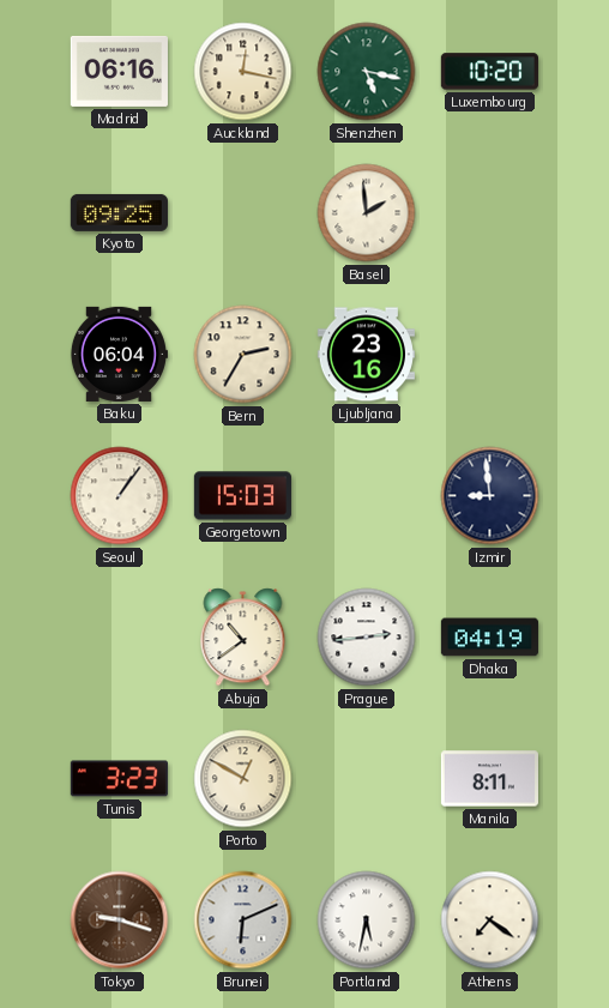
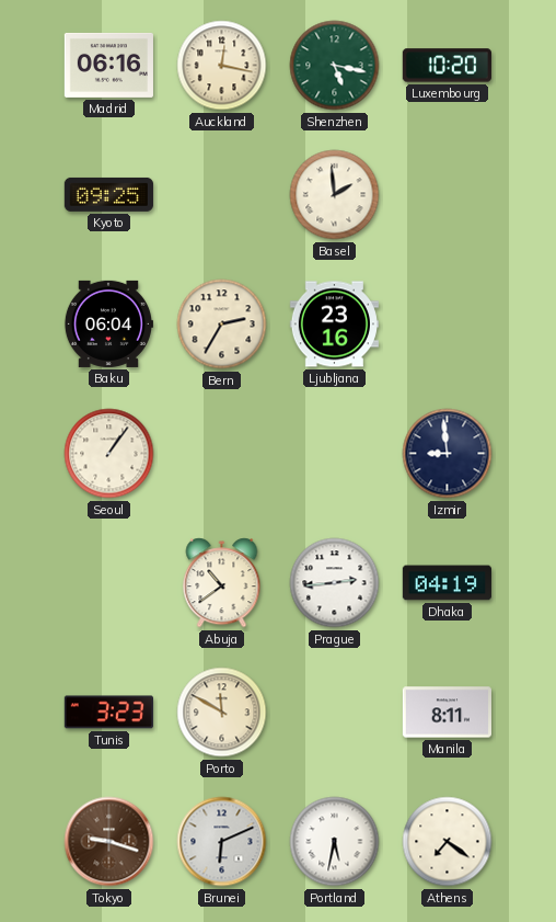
Georgetown: 15:03 -> none (242, 496)
Porto: 12:50 -> 11:50 (222, 713)
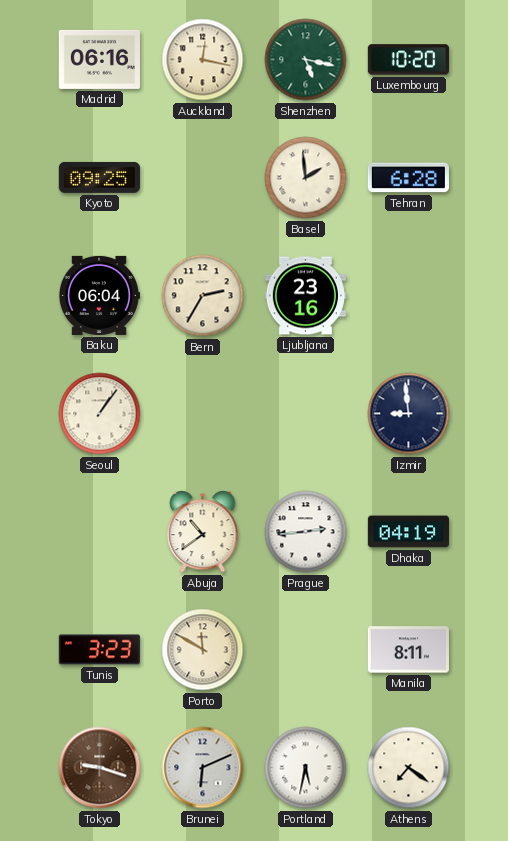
Tehran: none -> 6:28 (408, 178)
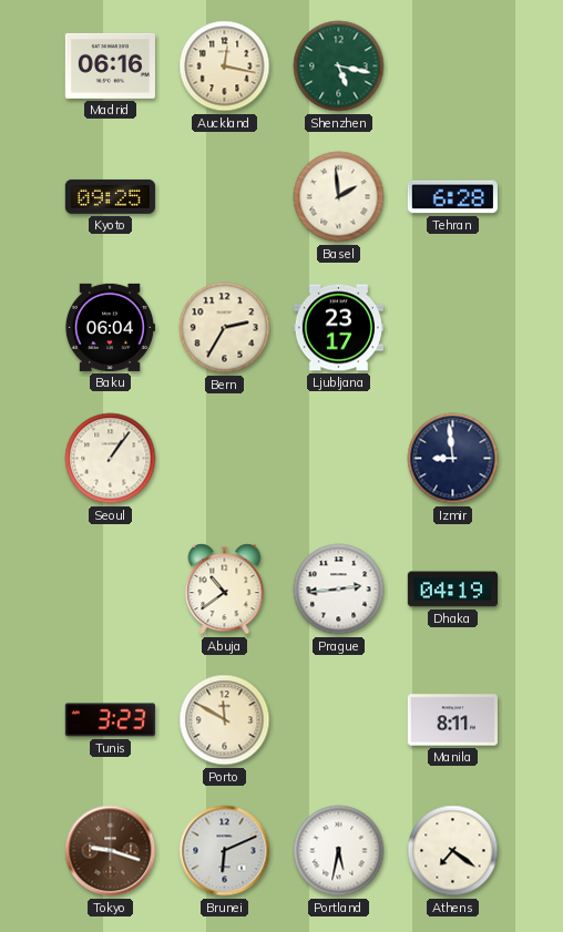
Luxembourg: 10:20 -> none (408, 60)
Ljubljana: 23:16 -> 23:17 (338, 328)
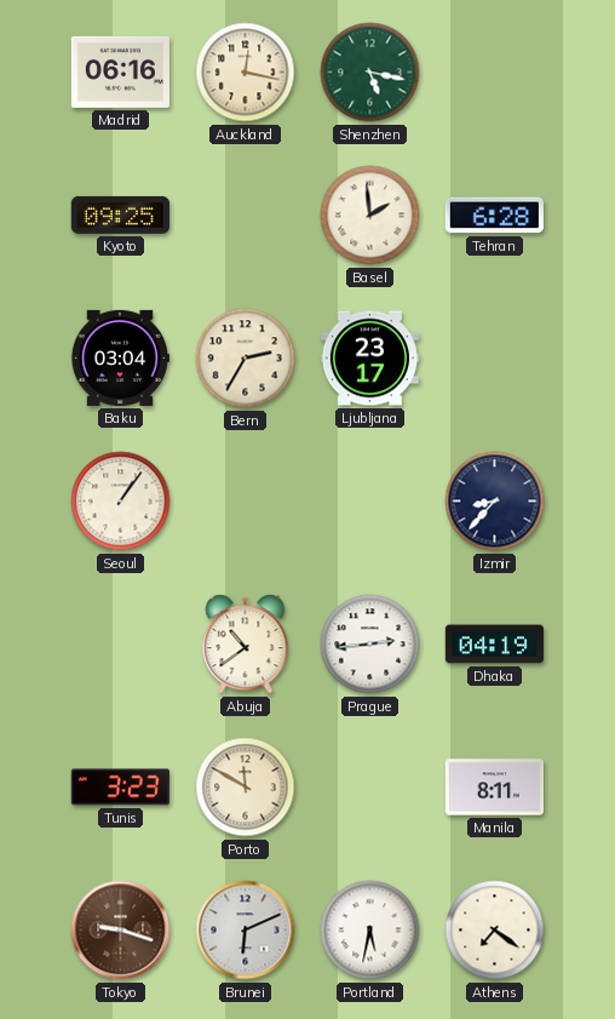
Baku: 06:04 -> 03:04 (120, 357)
Izmir: 8:59 -> 8:37 (495, 502)
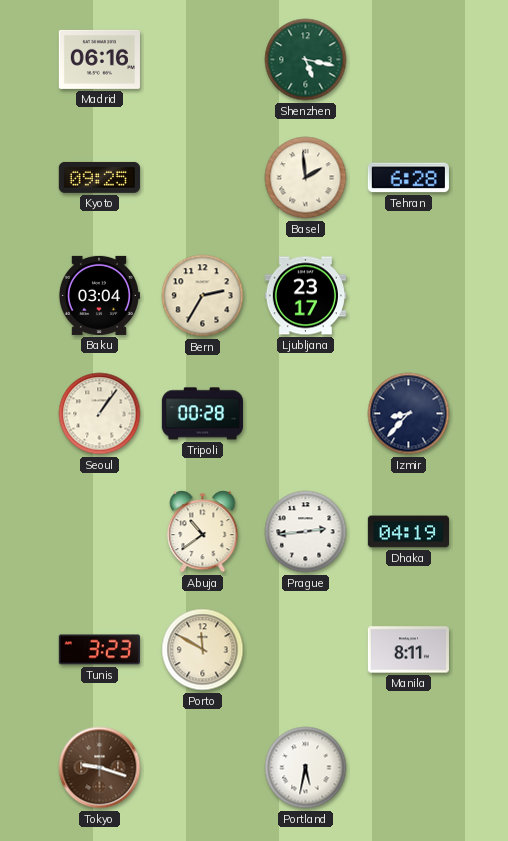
Auckland: 12:17 -> none (246, 73)
Tripoli: none -> 00:28 (202, 414)
Brunei: 6:11 -> none (246, 931)
Athens: 7:21 -> none (495, 931)
